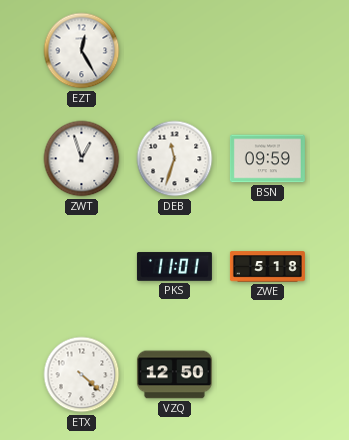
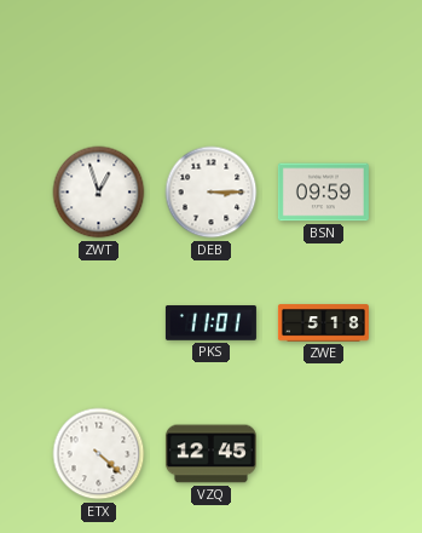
EZT: 12:25 -> none (82, 51)
DEB: 11:33 -> 3:15 (212, 193)
VZQ: 12:50 -> 12:45 (210, 454)
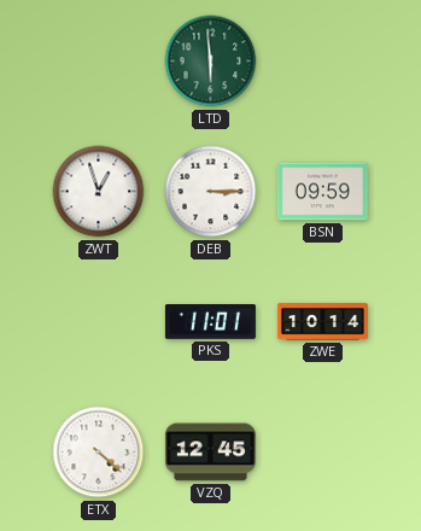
LTD: none -> 5:59 (211, 62)
ZWE: 5:18 -> 10:14 (322, 322)
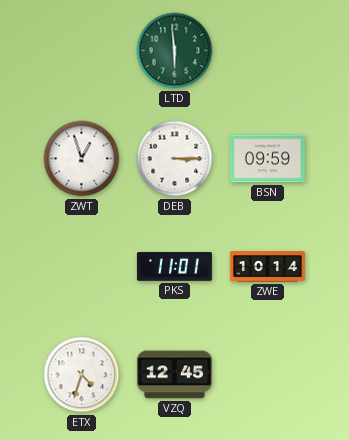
ETX: 4:22 -> 4:33 (82, 375)
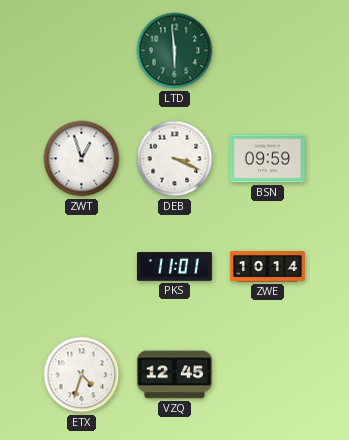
DEB: 3:15 -> 3:19 (175, 159)
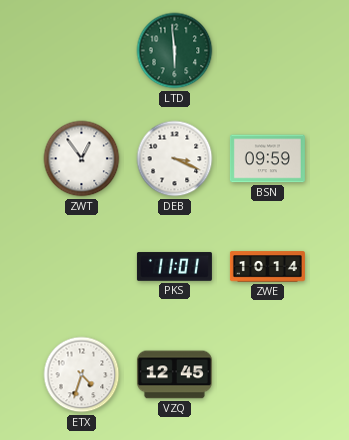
ZWT: 12:57 -> 12:54 (82, 159)
